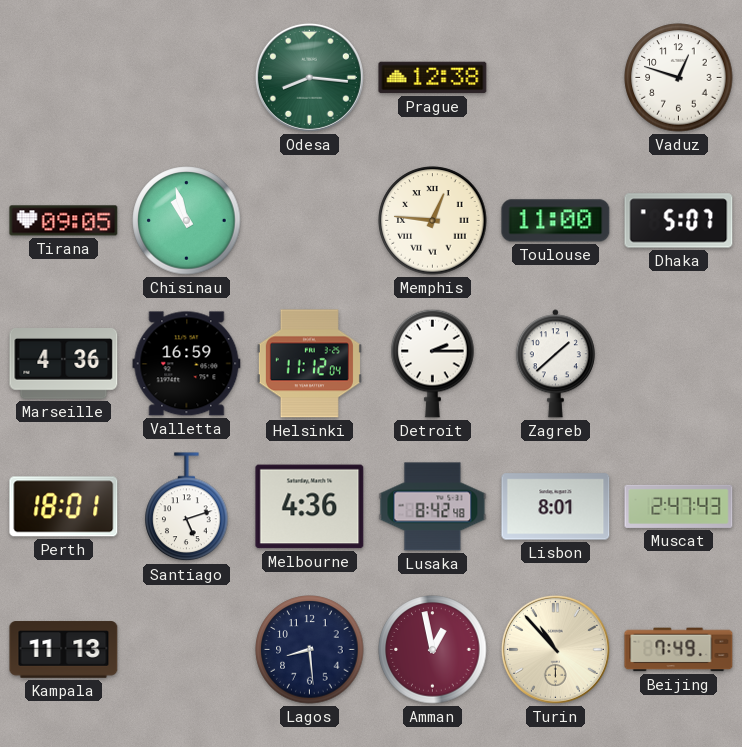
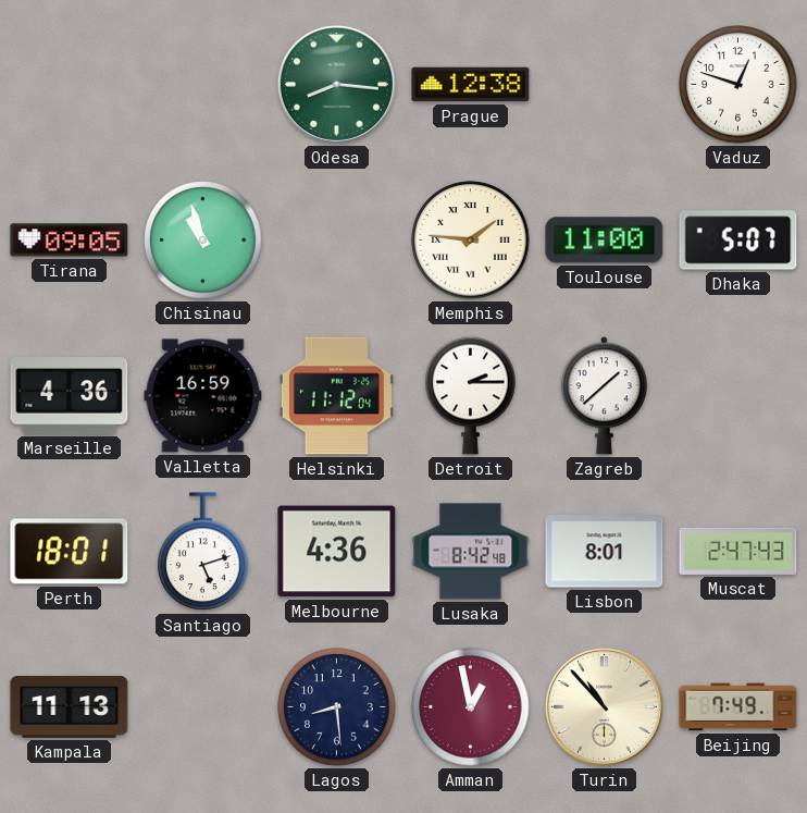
Memphis: 12:46 -> 1:46 (471, 241)
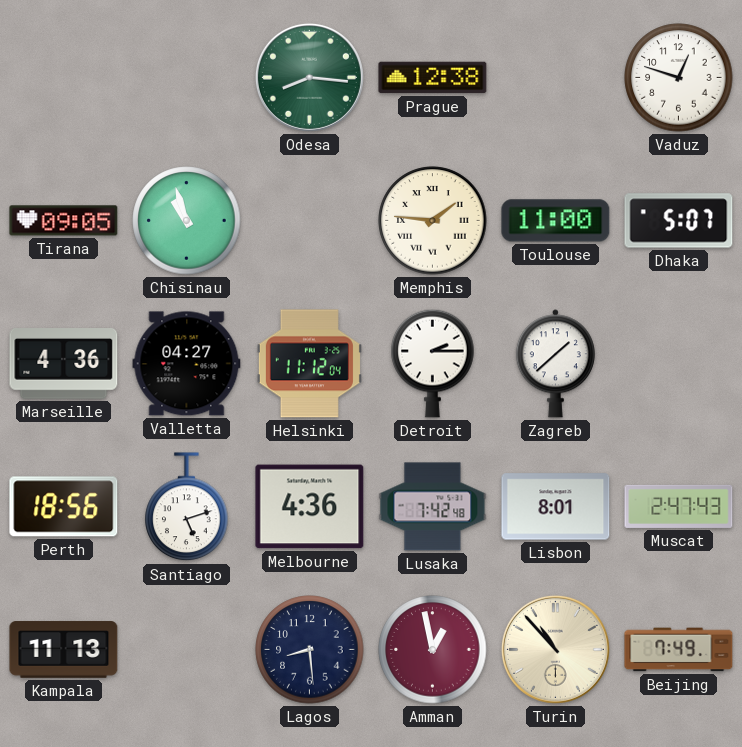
Valletta: 16:59 -> 04:27 (187, 364)
Perth: 18:01 -> 18:56 (64, 507)
Lusaka: 8:42 -> 7:42 (433, 507)
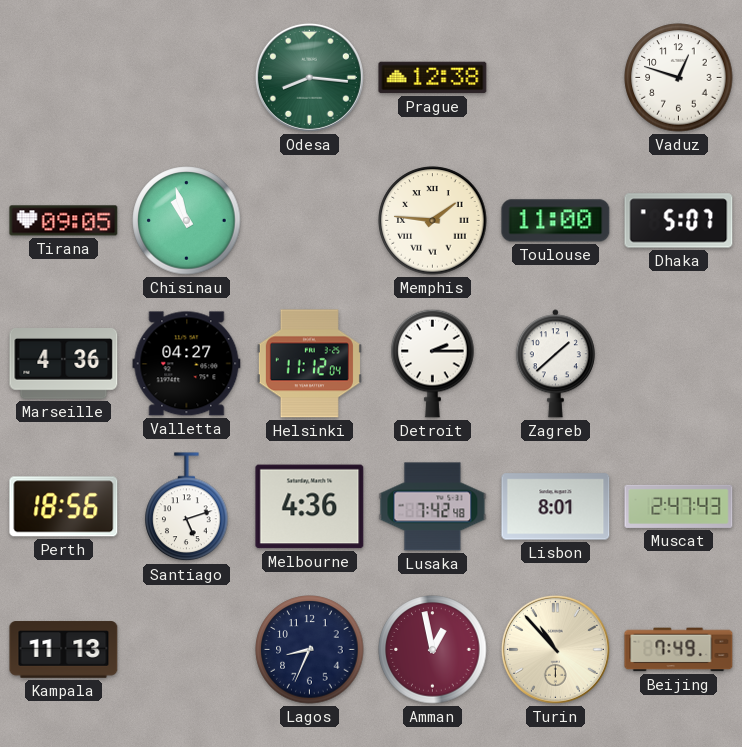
Lagos: 8:29 -> 8:34 (310, 650)
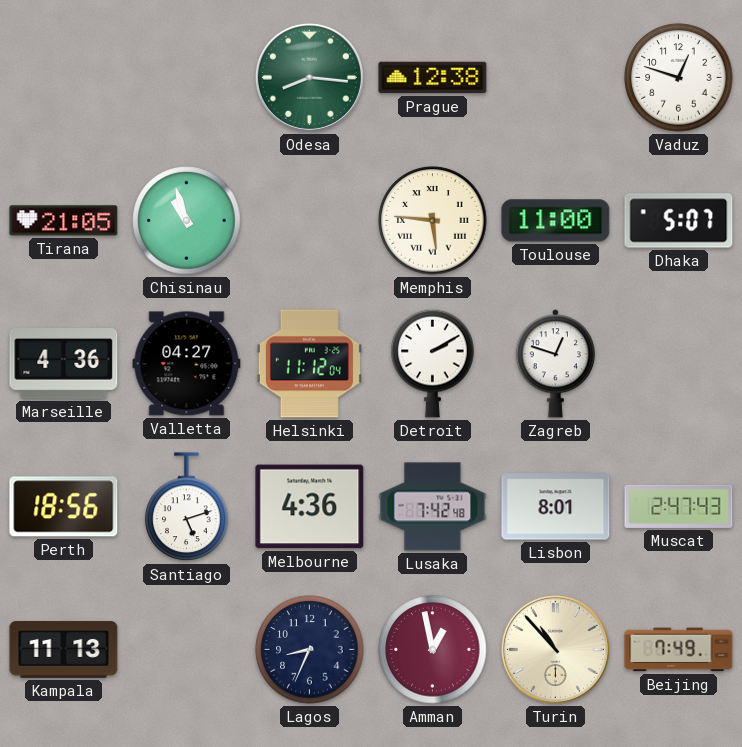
Tirana: 09:05 -> 21:05 (64, 221)
Memphis: 1:46 -> 5:46 (433, 221)
Detroit: 2:15 -> 2:10 (433, 363)
Zagreb: 1:38 -> 12:48 (555, 364)
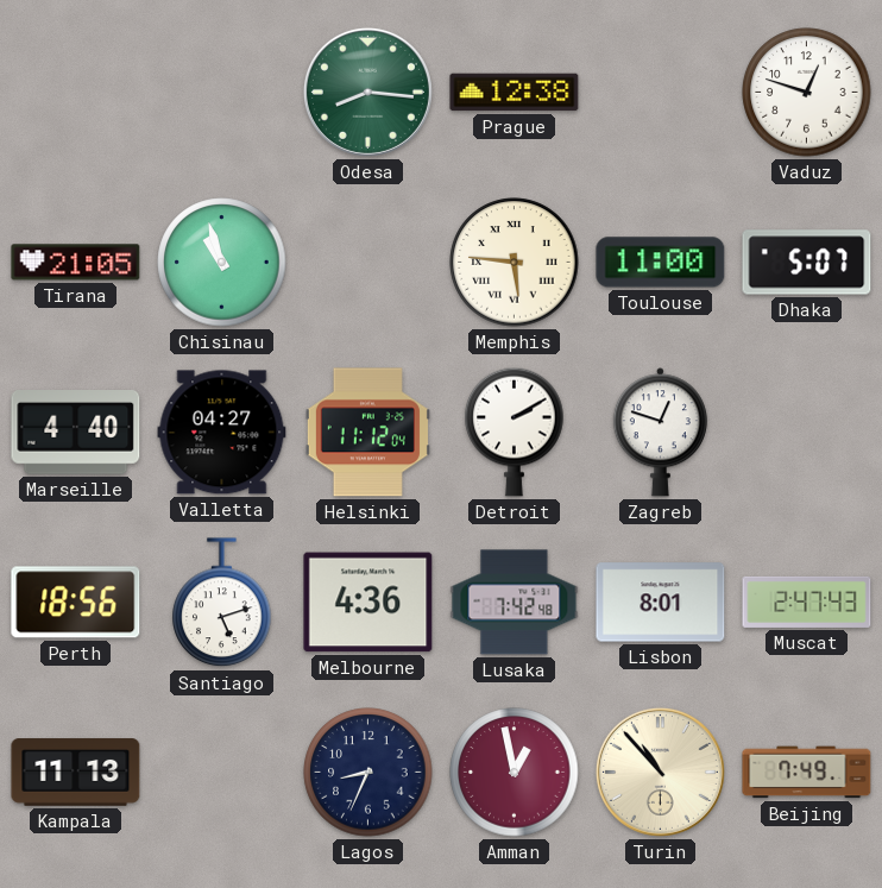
Marseille: 4:36 -> 4:40 (76, 433)
